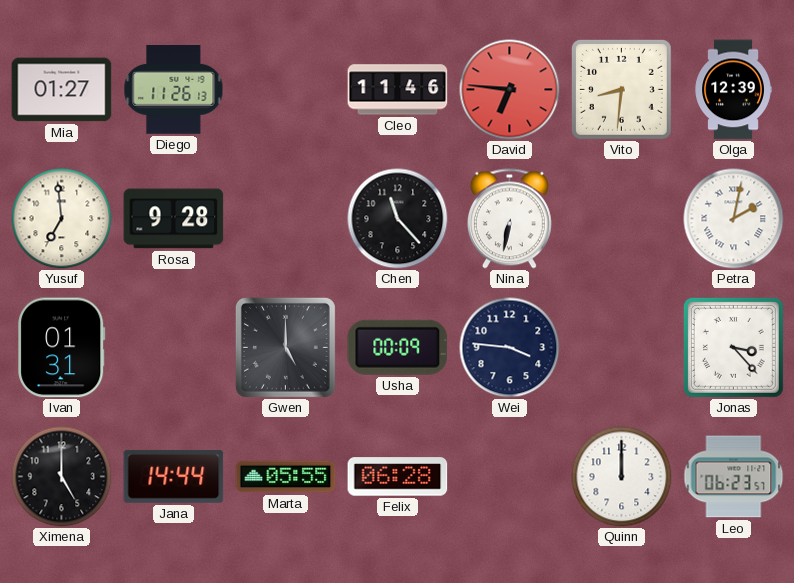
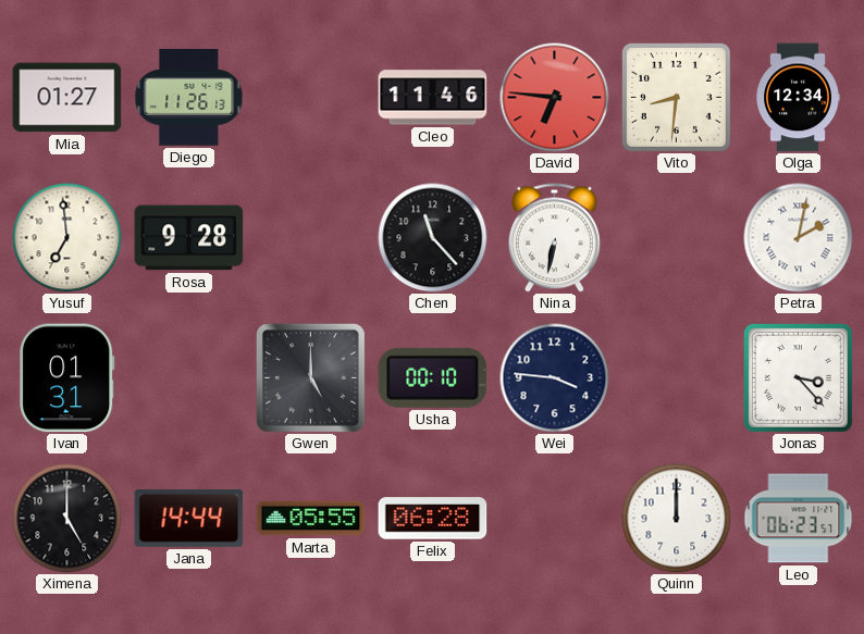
Olga: 12:39 -> 12:34 (798, 98)
Usha: 00:09 -> 00:10 (433, 377)
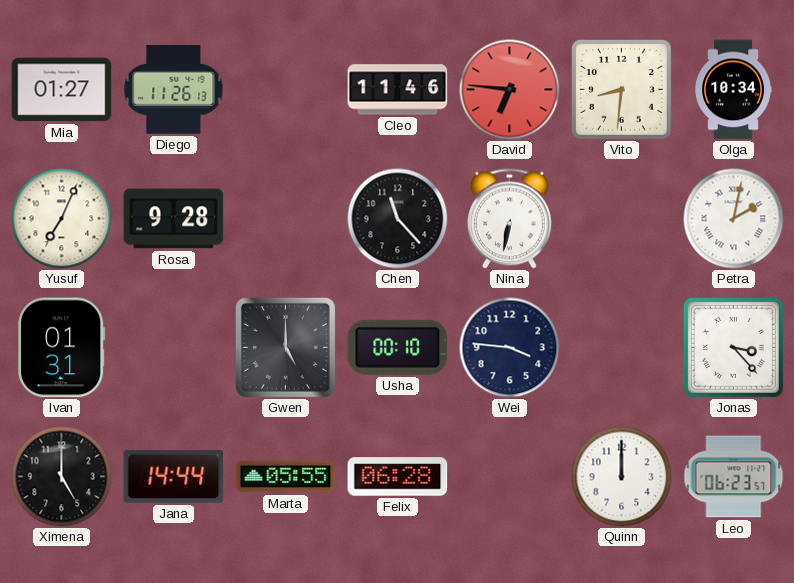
Olga: 12:34 -> 10:34 (733, 90)
Yusuf: 6:59 -> 7:04 (62, 219)
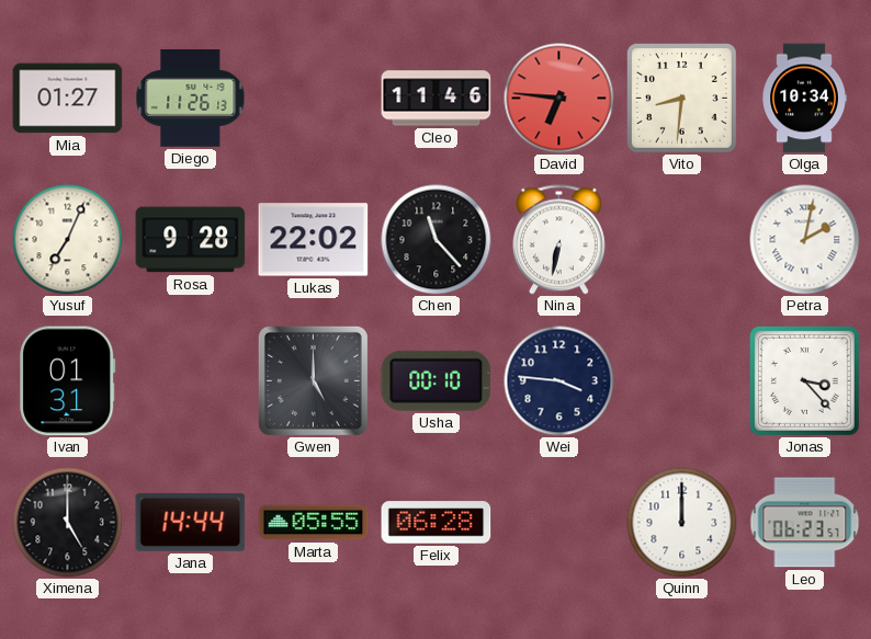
Lukas: none -> 22:02 (314, 240)
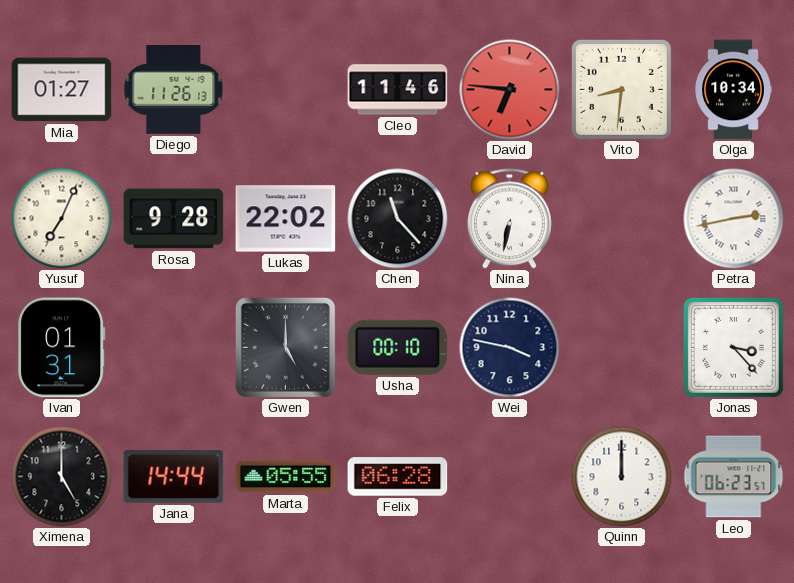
Petra: 2:02 -> 2:43 (734, 219)
Wei: 3:46 -> 3:47 (510, 348)
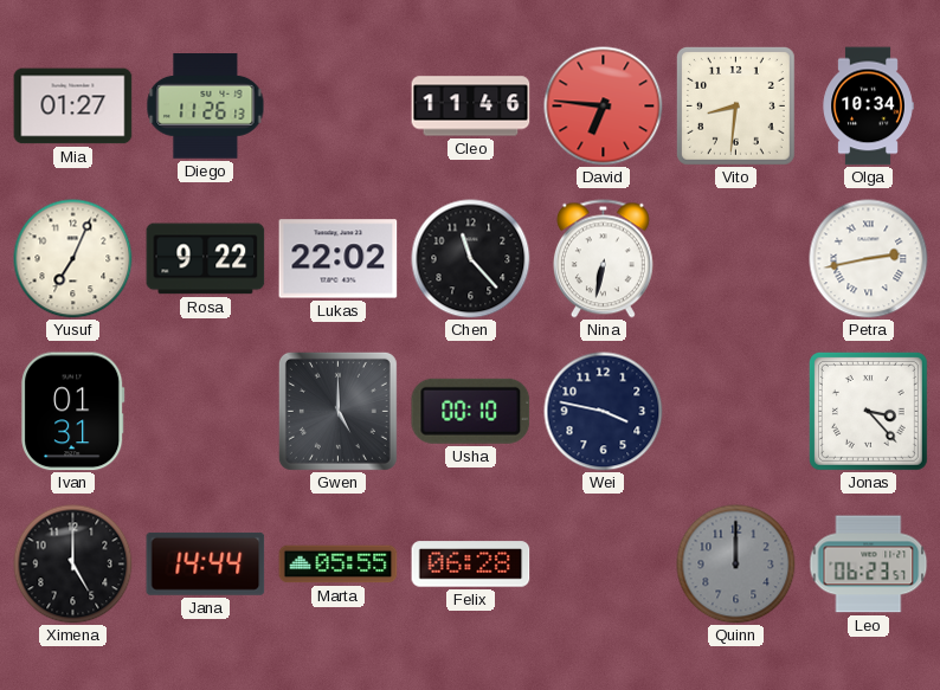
Rosa: 9:28 -> 9:22 (206, 259)
Quinn dial: white -> grey (736, 565)
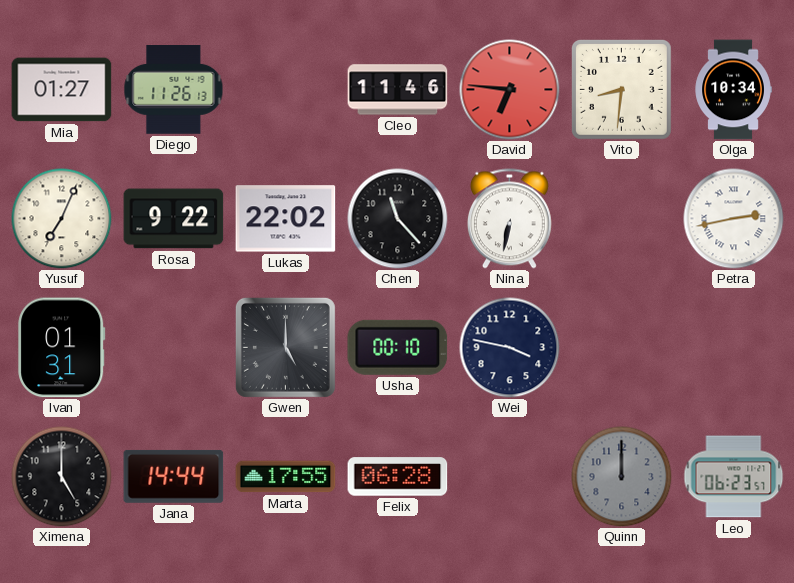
Jonas: 3:23 -> none (868, 411)
Marta: 05:55 -> 17:55 (286, 477)
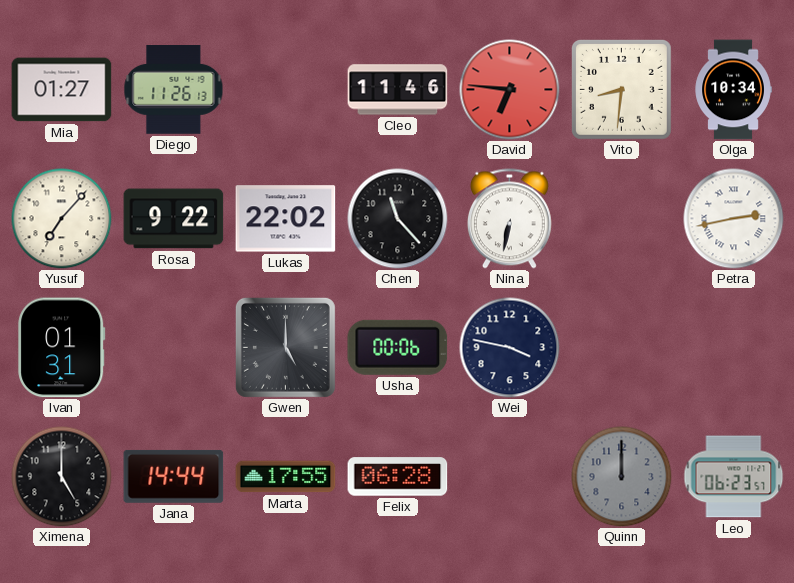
Yusuf: 7:04 -> 7:07 (62, 219)
Usha: 00:10 -> 00:06 (398, 347)
